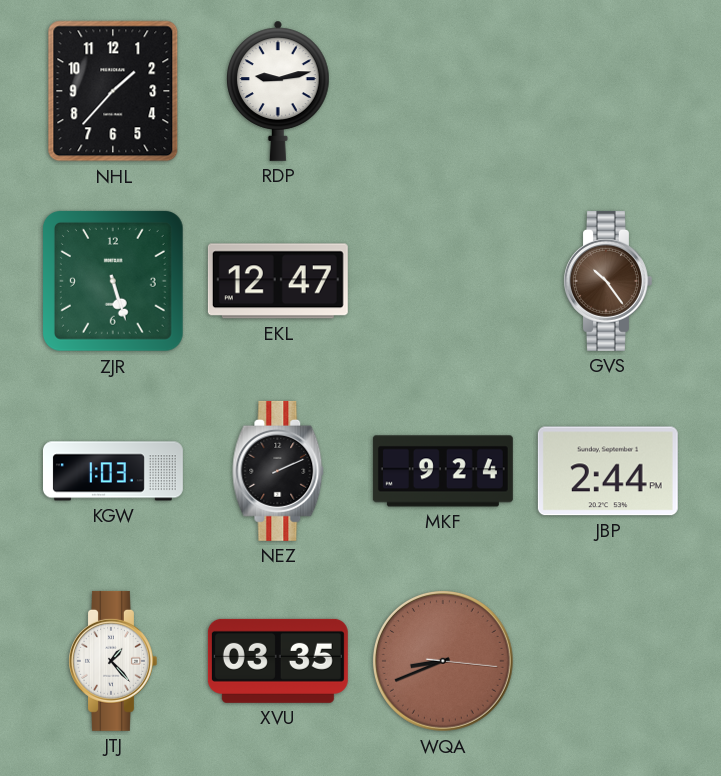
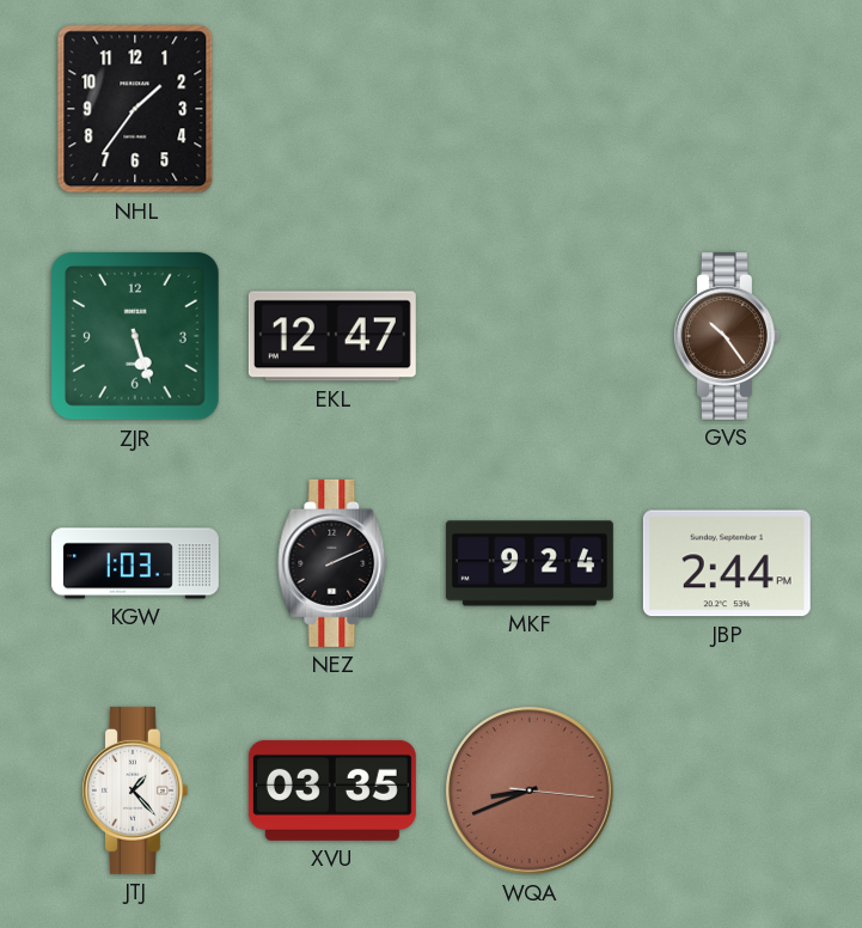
NHL: 1:37 -> 1:36 (135, 109)
RDP: 9:13 -> none (278, 91)
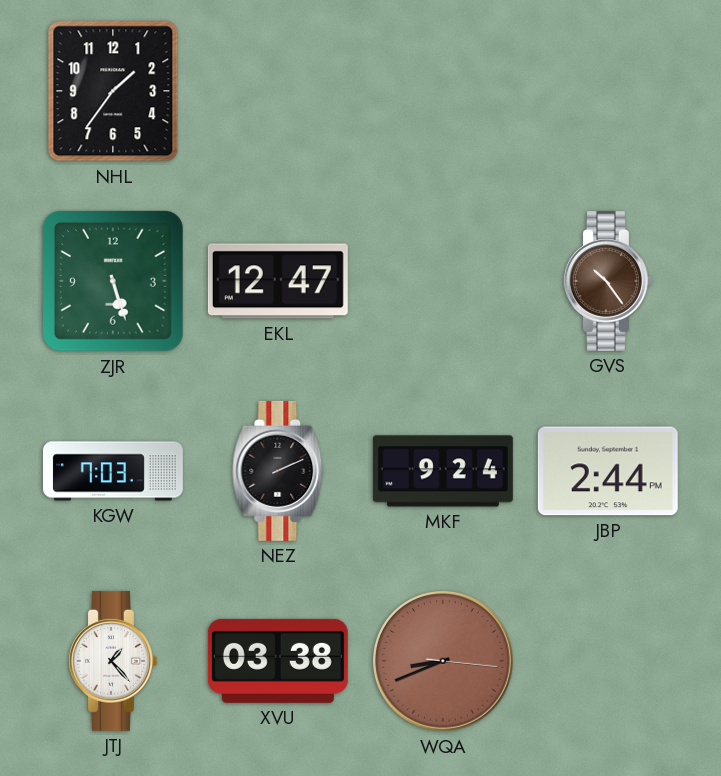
KGW: 1:03 -> 7:03 (113, 471)
XVU: 03:35 -> 03:38 (278, 661)
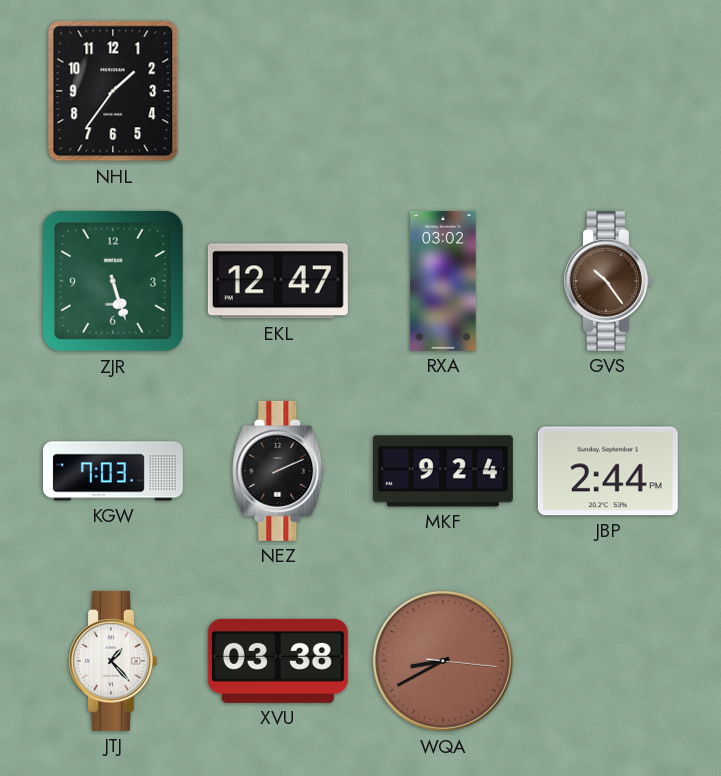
RXA: none -> 03:02 (443, 281)
WQA: 8:41 -> 8:40 (443, 661)
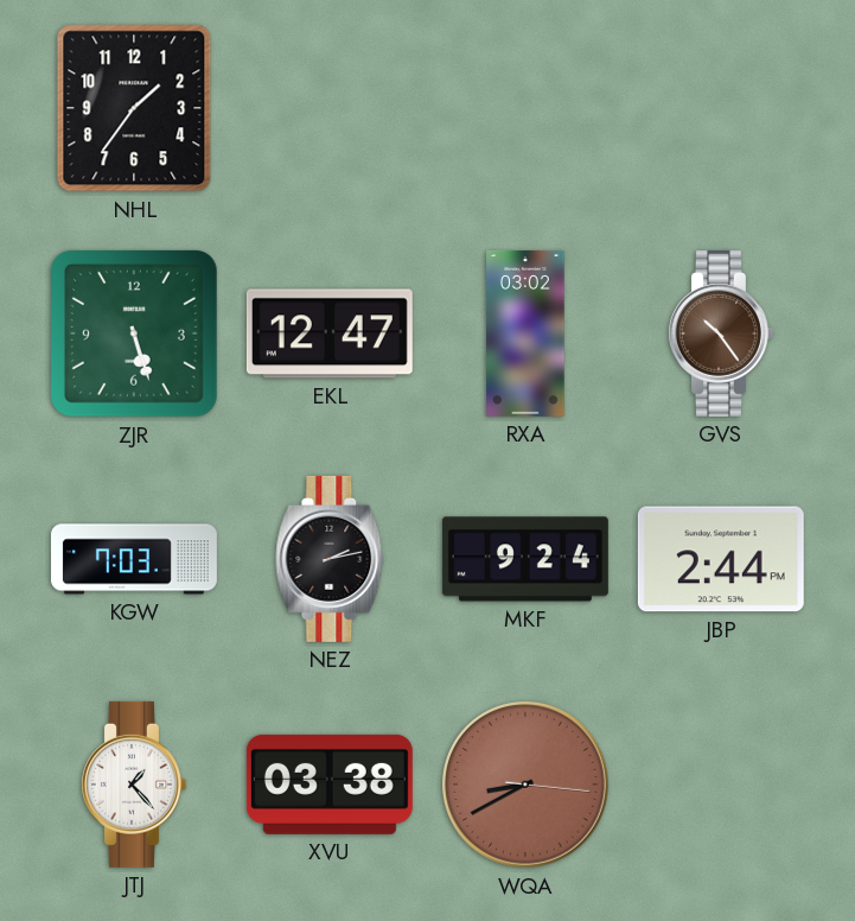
NEZ: 2:11 -> 2:13 (330, 559)
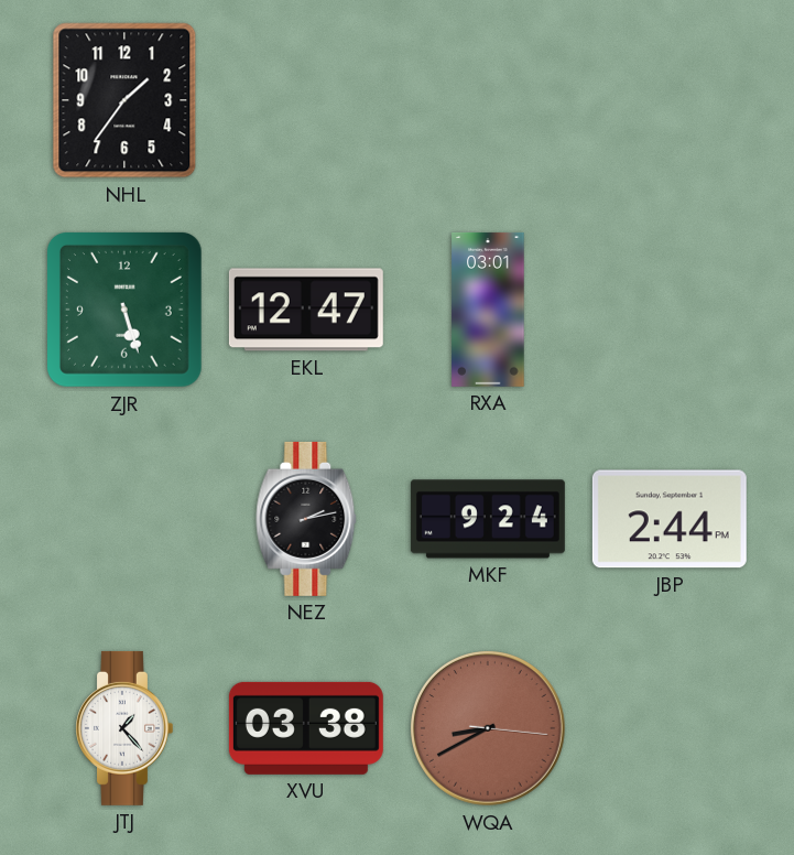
RXA: 03:02 -> 03:01 (488, 310)
GVS: 10:24 -> none (721, 334)
KGW: 7:03 -> none (134, 559)
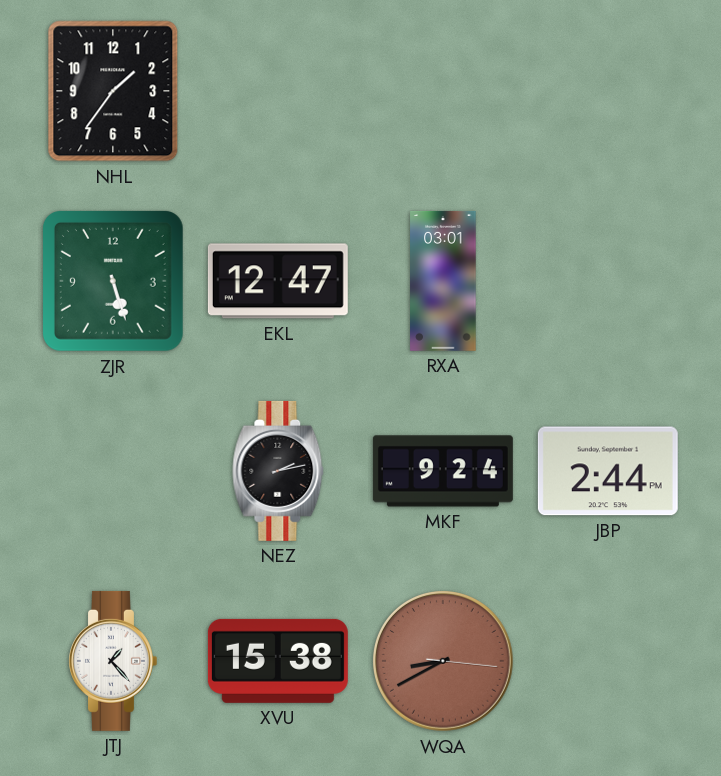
XVU: 03:38 -> 15:38 (278, 661)
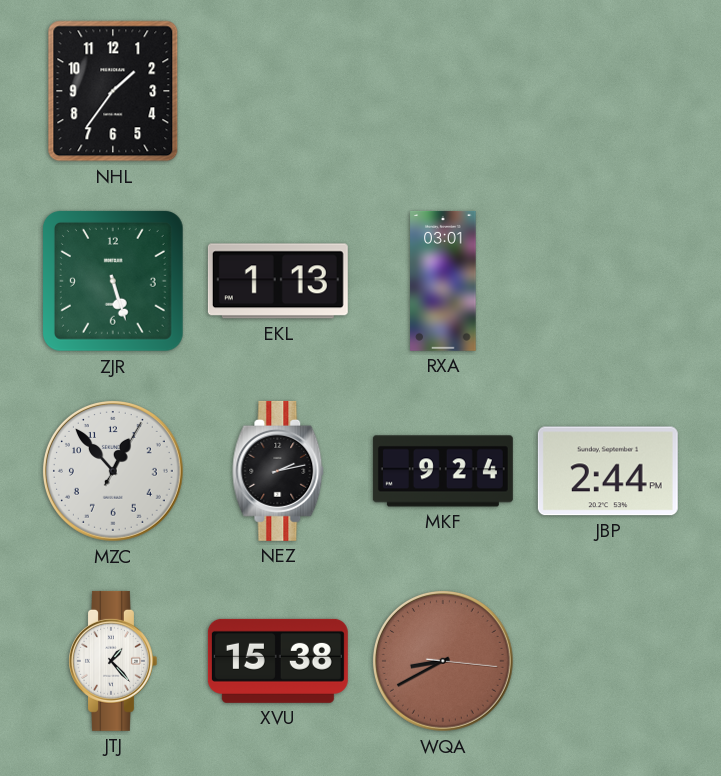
EKL: 12:47 -> 1:13 (278, 281)
MZC: none -> 12:53 (113, 471)
